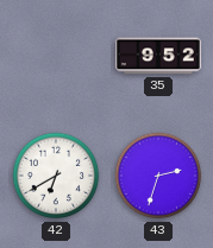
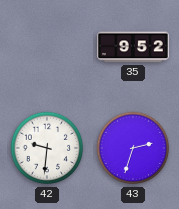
42: 6:40 -> 9:31 (47, 148)
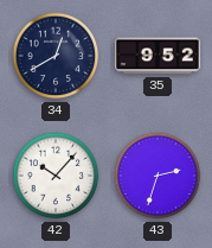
34: none -> 12:40 (56, 56)
42: 9:31 -> 10:07 (56, 176)
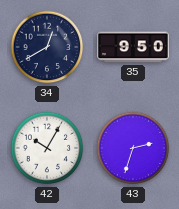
35: 9:52 -> 9:50 (134, 47)
42: 10:07 -> 10:05 (47, 148)
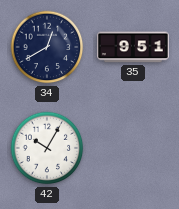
35: 9:50 -> 9:51 (134, 47)
43: 2:33 -> none (133, 148)
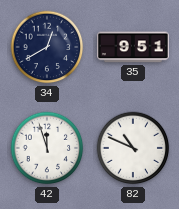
42: 10:05 -> 11:57 (47, 148)
82: none -> 10:49 (133, 148)
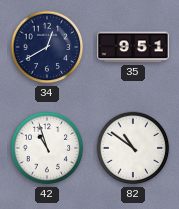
42: 11:57 -> 10:57 (47, 148)
82: 10:49 -> 10:51 (133, 148)
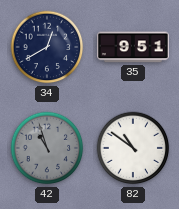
42 dial: white -> grey (47, 148)
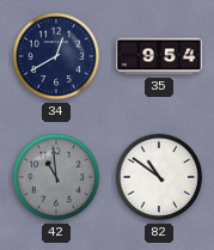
35: 9:51 -> 9:54 (160, 56)
42: 10:57 -> 10:59 (56, 177)
